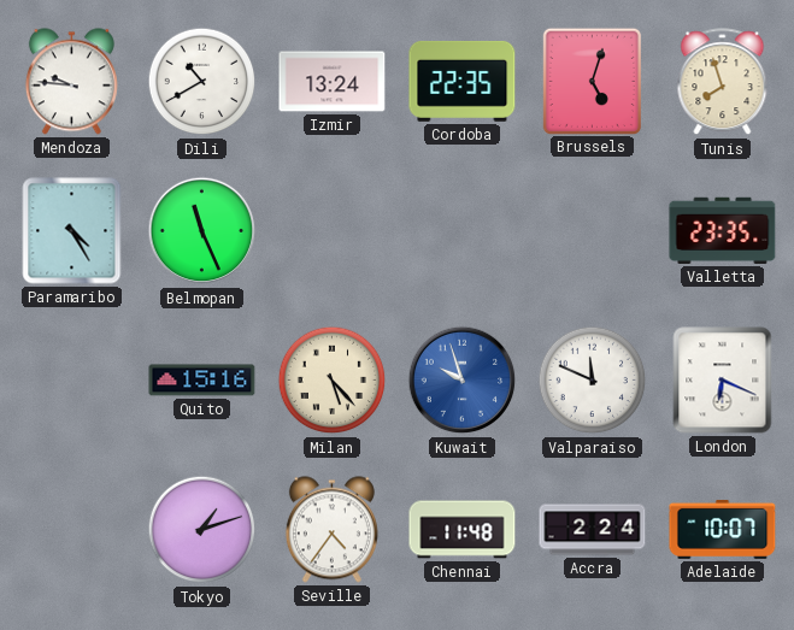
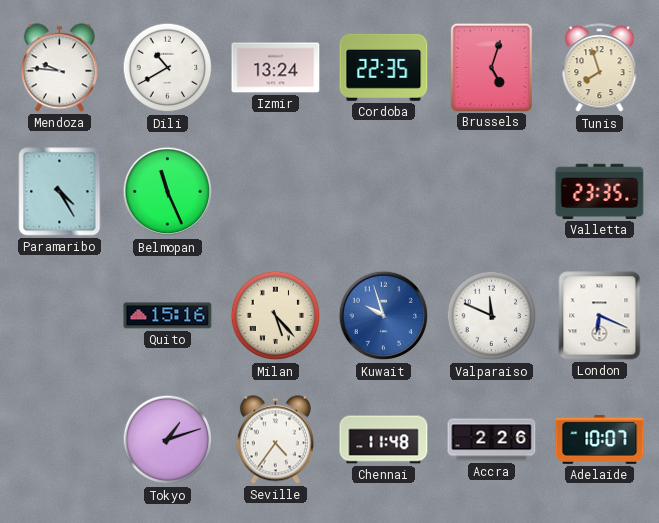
Accra: 2:24 -> 2:26 (492, 440)
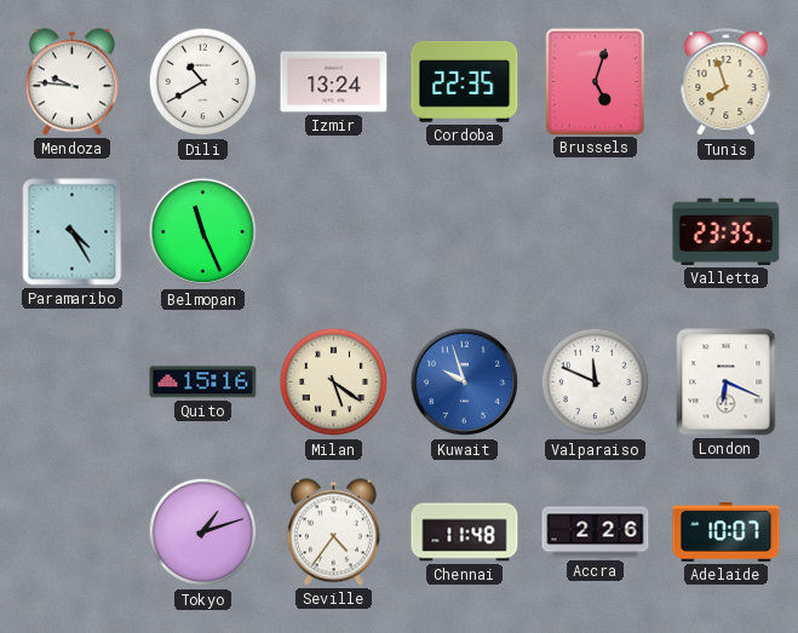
Milan: 5:23 -> 5:21 (334, 382)
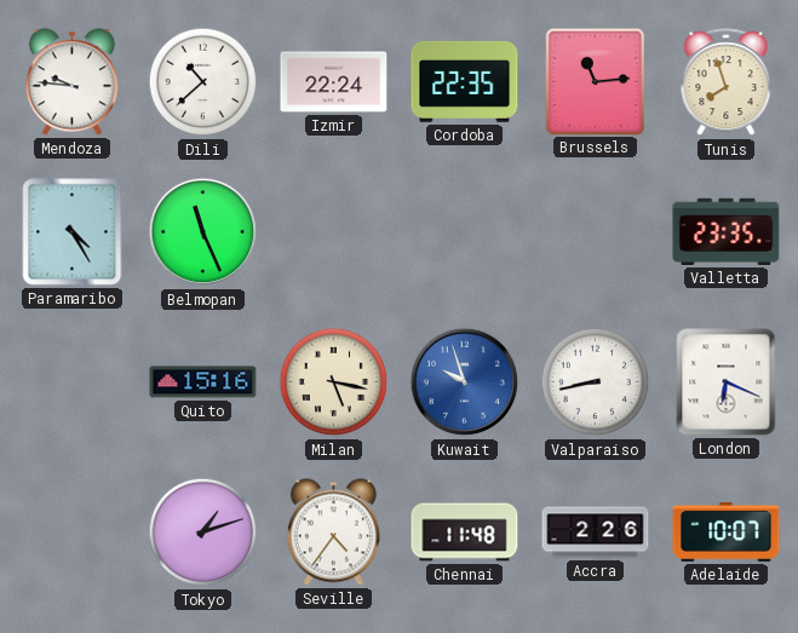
Dili: 10:40 -> 10:38 (203, 82)
Izmir: 13:24 -> 22:24 (334, 82)
Brussels: 5:03 -> 11:14 (595, 81)
Milan: 5:21 -> 5:17 (334, 382)
Valparaiso: 11:49 -> 8:43 (596, 382)
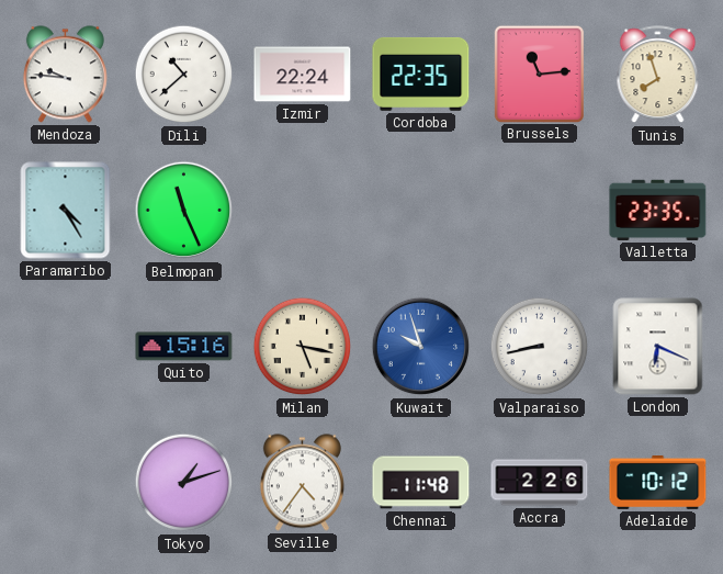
Adelaide: 10:07 -> 10:12 (658, 482)
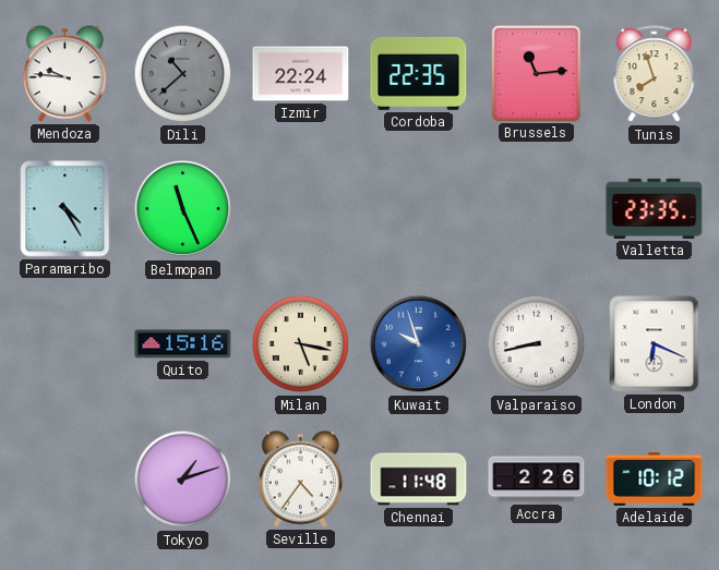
Dili dial: white -> grey (183, 74)
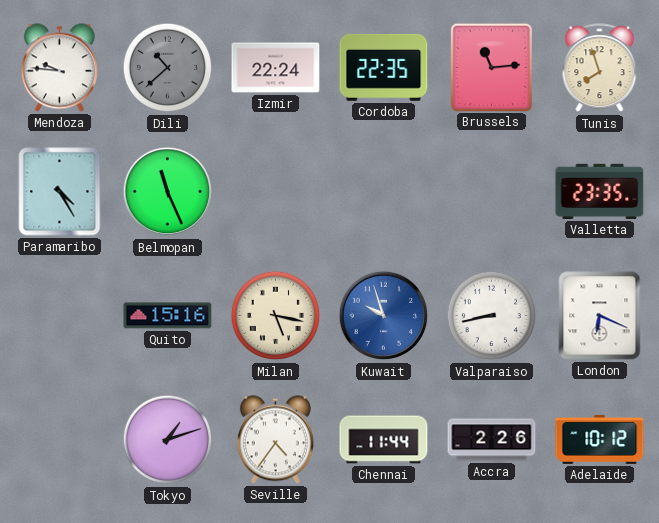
Chennai: 11:48 -> 11:44 (384, 440)
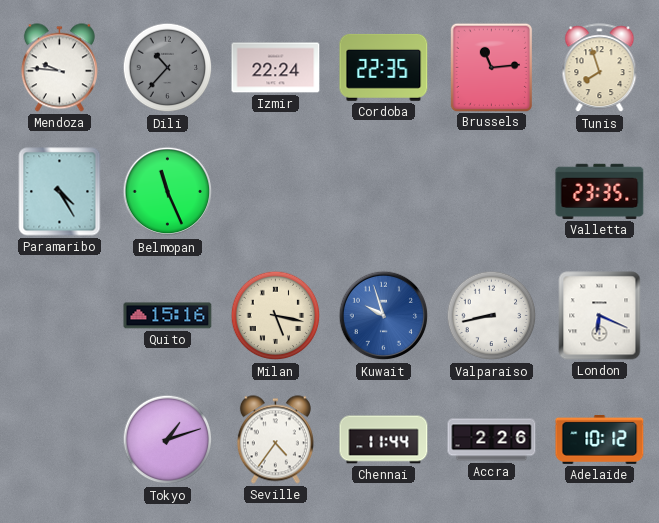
Dili: 10:38 -> 10:37 (168, 68)
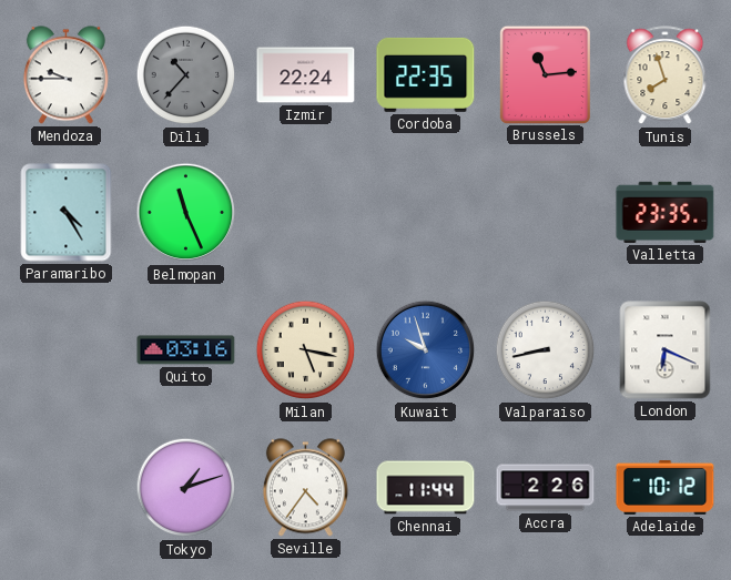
Mendoza: 9:46 -> 9:45 (65, 75)
Quito: 15:16 -> 03:16 (186, 350)
